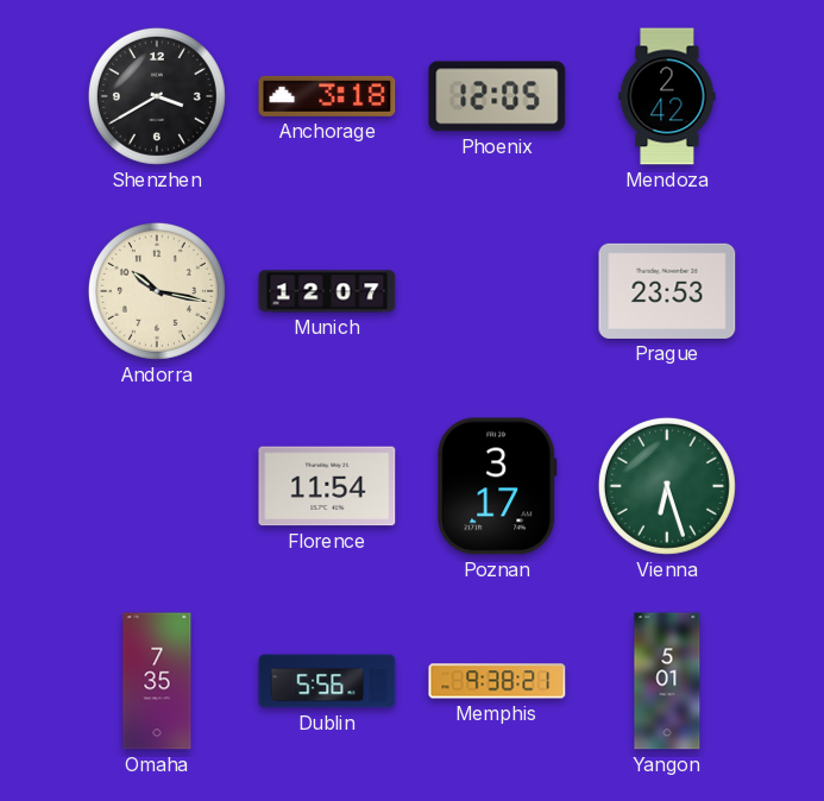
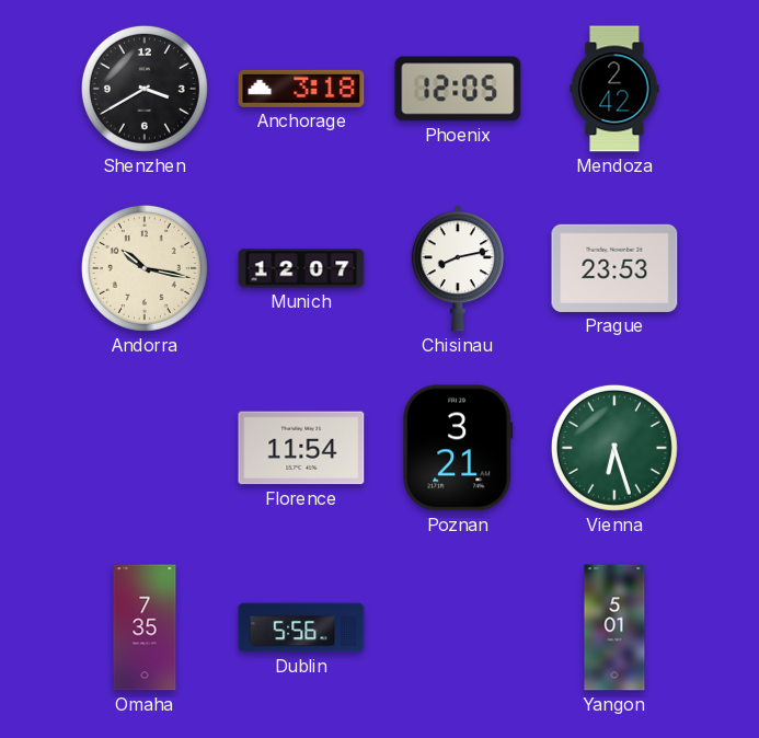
Chisinau: none -> 8:13 (458, 268)
Poznan: 3:17 -> 3:21 (458, 448)
Memphis: 9:38 -> none (497, 681)
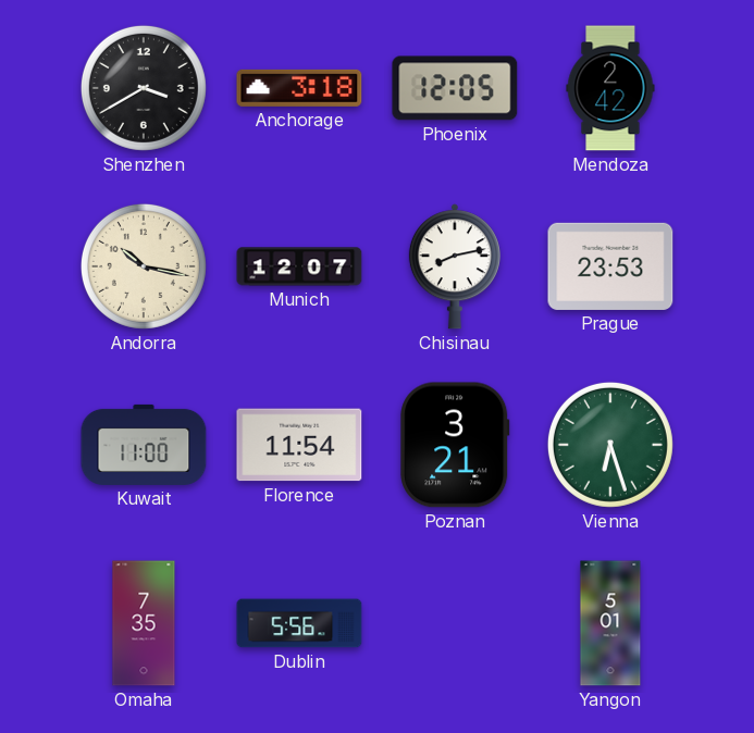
Kuwait: none -> 11:00 (144, 445)
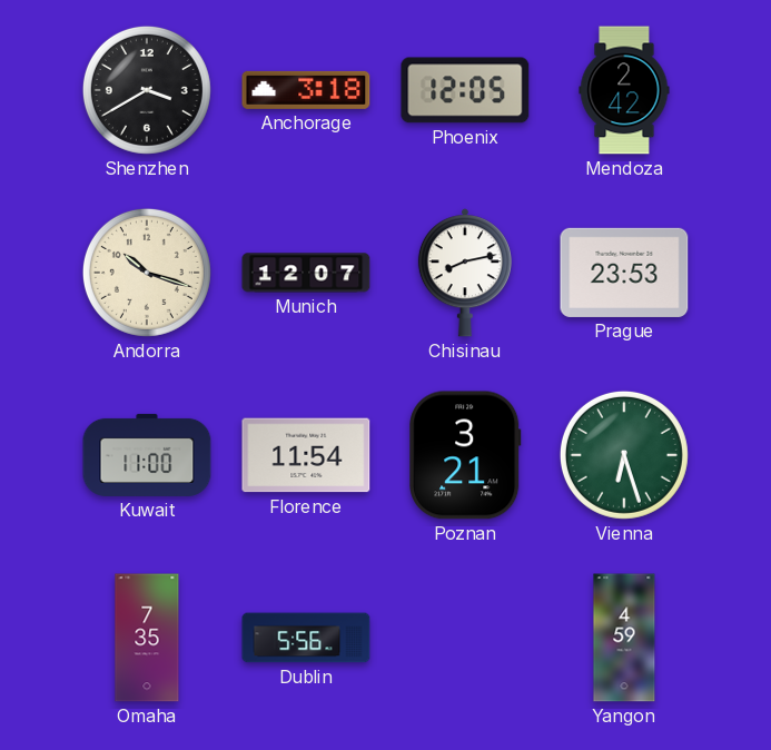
Andorra: 10:17 -> 10:18 (147, 273)
Yangon: 5:01 -> 4:59 (624, 638)
